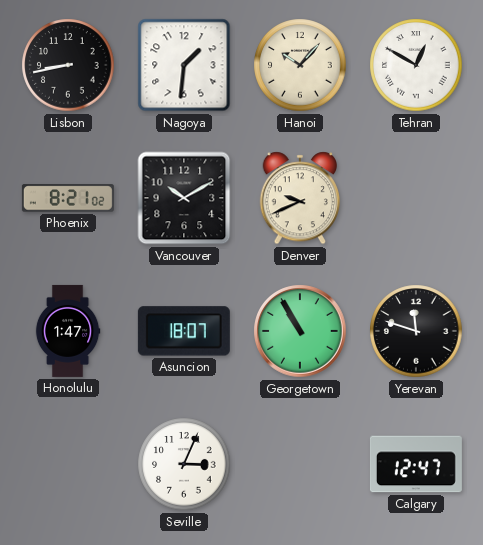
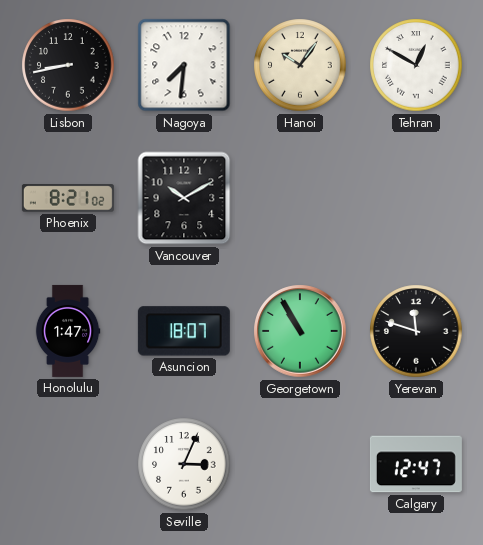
Nagoya: 1:31 -> 7:31 (184, 65)
Hanoi: 10:07 -> 10:06 (300, 65)
Denver: 9:41 -> none (300, 198)
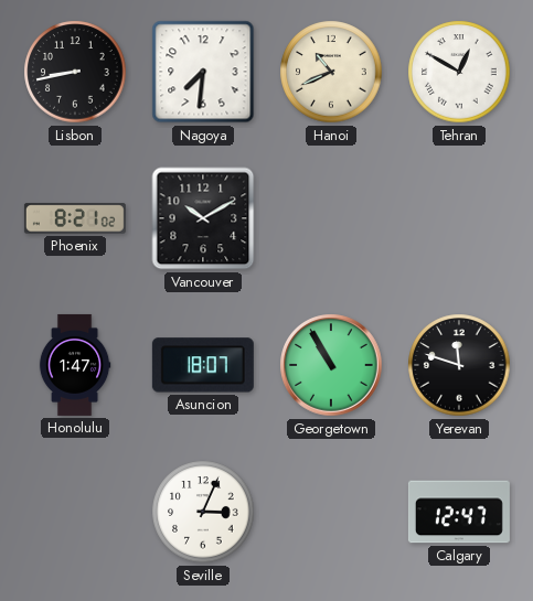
Hanoi: 10:06 -> 10:41 (331, 72)
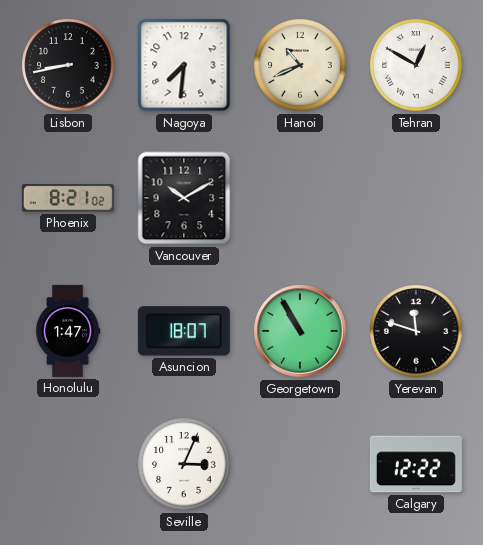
Calgary: 12:47 -> 12:22 (416, 464)
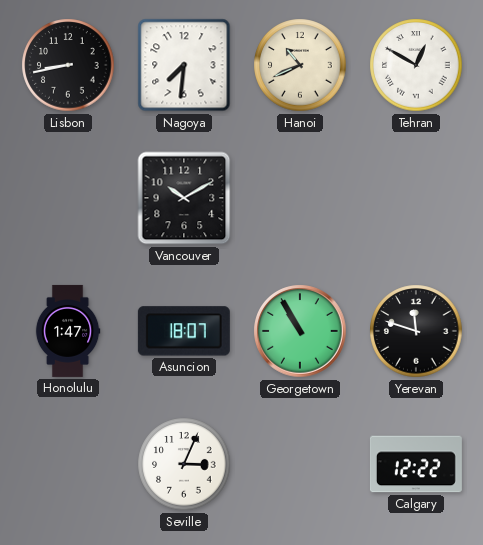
Phoenix: 8:21 -> none (68, 198)
